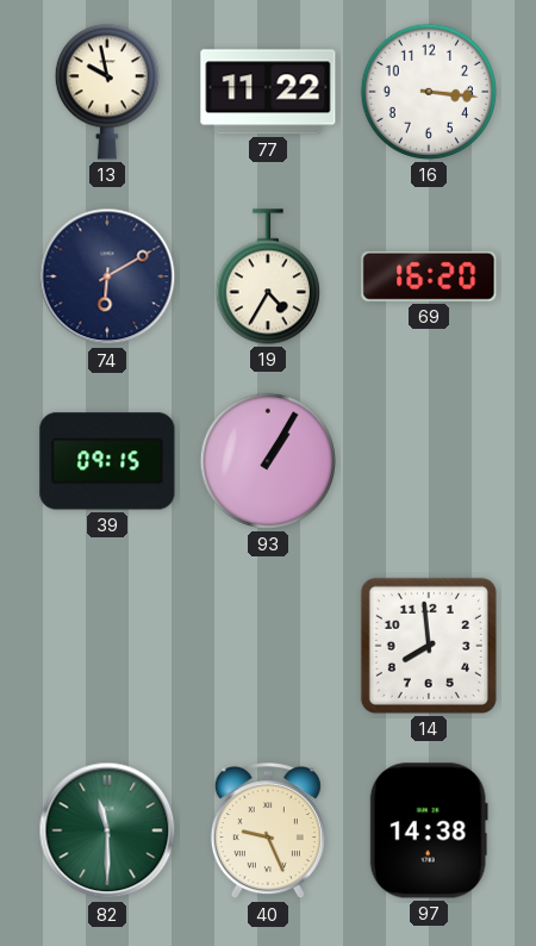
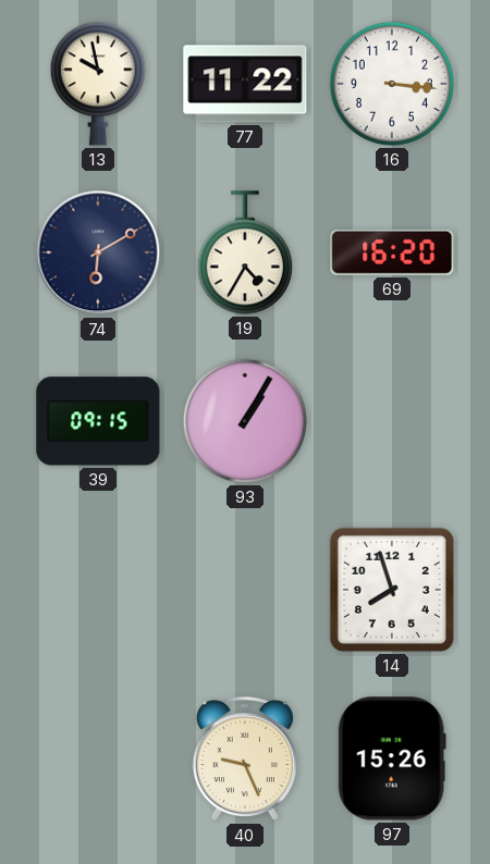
14: 7:59 -> 7:57 (392, 590)
82: 11:30 -> none (107, 830)
97: 14:38 -> 15:26 (392, 758)
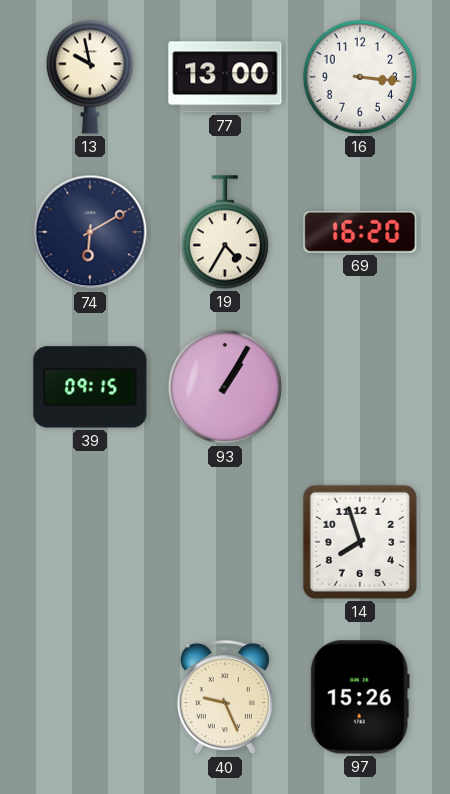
77: 11:22 -> 13:00 (225, 77)
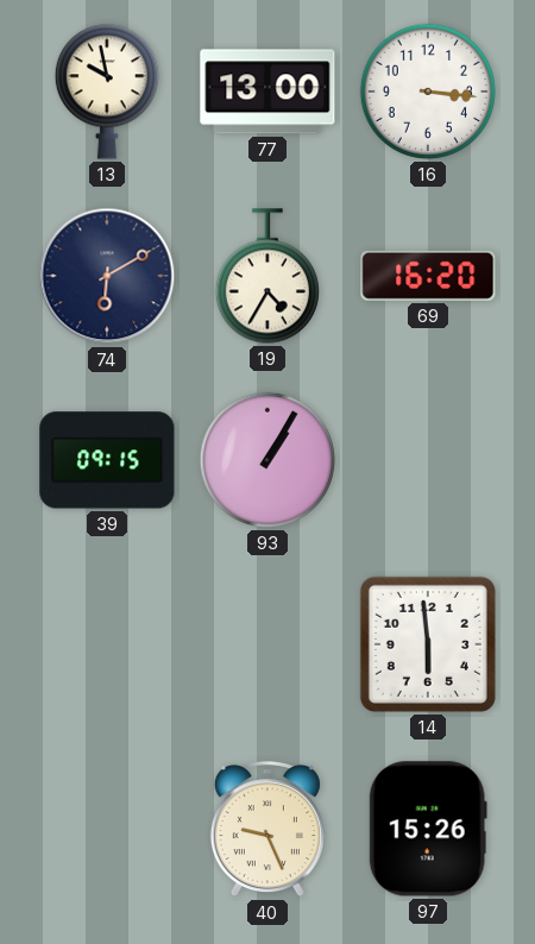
14: 7:57 -> 5:59 (428, 644)
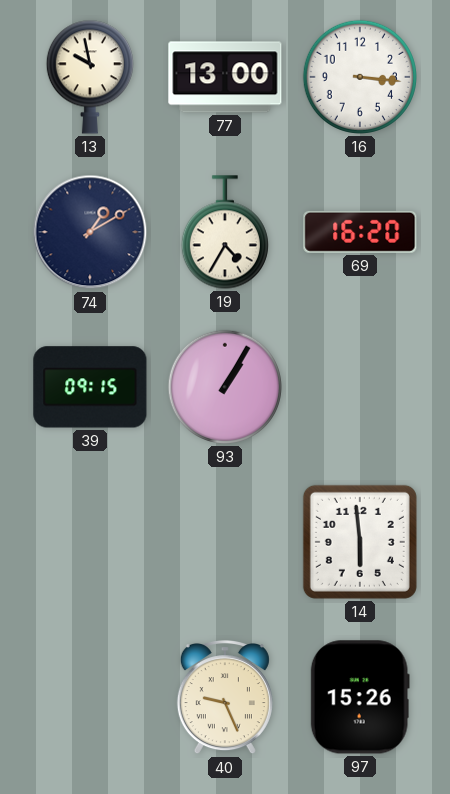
74: 6:10 -> 1:10 (90, 232)
